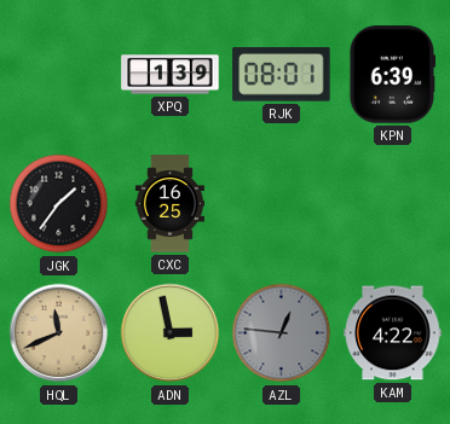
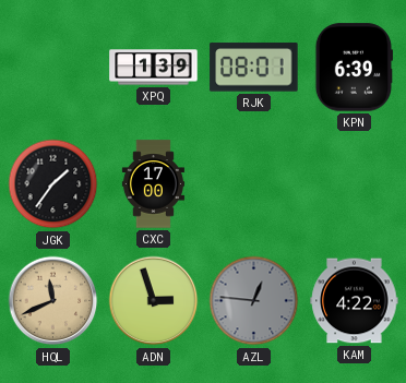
CXC: 16:25 -> 17:00 (153, 184)
ADN: 2:58 -> 2:57 (154, 301)
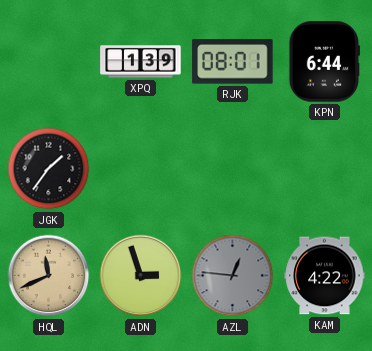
KPN: 6:39 -> 6:44 (324, 62)
CXC: 17:00 -> none (153, 184)
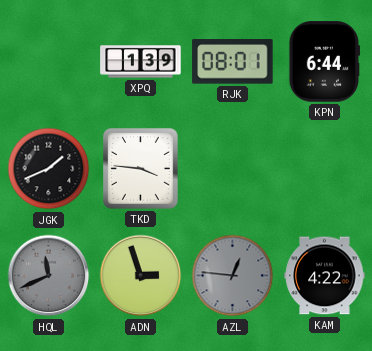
JGK: 1:36 -> 1:41 (49, 169)
TKD: none -> 3:46 (141, 169)
HQL dial: champagne -> grey (49, 276)
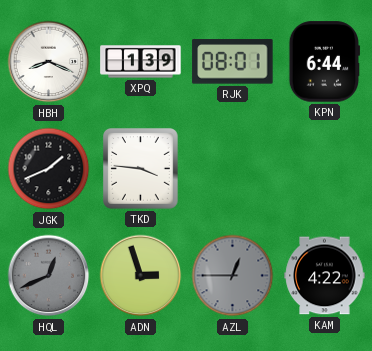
HBH: none -> 8:19 (49, 62)
HQL: 11:41 -> 12:41 (49, 276)
AZL: 12:46 -> 12:45 (233, 276)
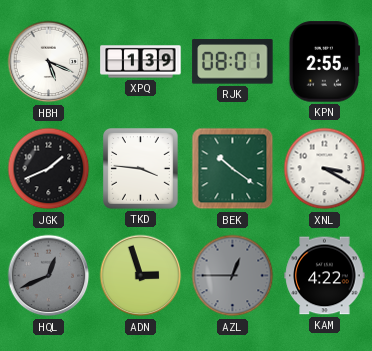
HBH: 8:19 -> 5:19 (49, 62)
KPN: 6:44 -> 2:55 (324, 62)
BEK: none -> 10:21 (233, 169)
XNL: none -> 3:20 (325, 169)
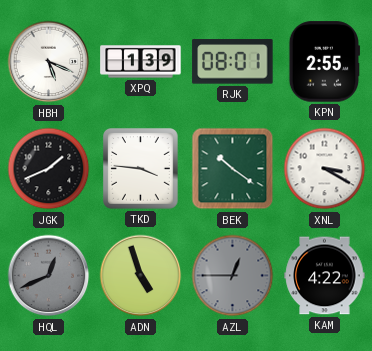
ADN: 2:57 -> 4:57 (141, 276)
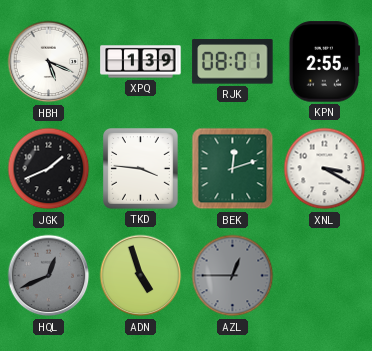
BEK: 10:21 -> 12:12 (233, 169)
KAM: 4:22 -> none (325, 276)
